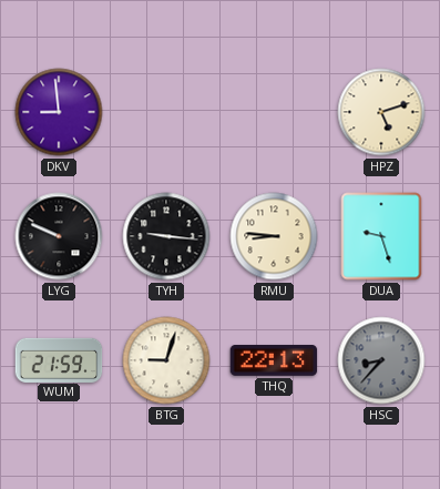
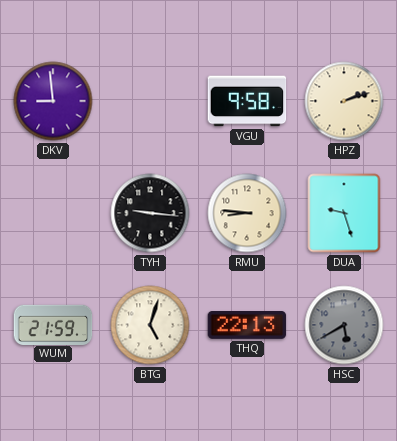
VGU: none -> 9:58 (247, 101)
HPZ: 5:12 -> 2:12 (344, 101)
LYG: 9:49 -> none (59, 236)
BTG: 9:03 -> 5:03 (150, 325)
HSC: 8:37 -> 5:40 (344, 325)
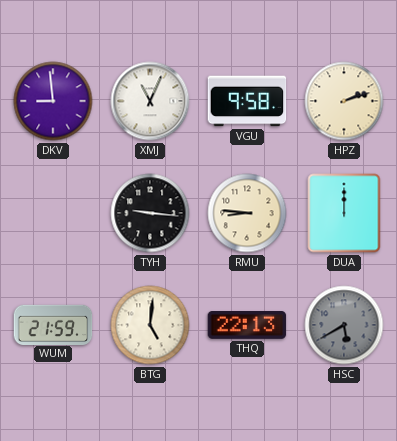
XMJ: none -> 11:04 (150, 101)
DUA: 9:27 -> 12:00 (344, 213)
BTG: 5:03 -> 5:01 (150, 325)
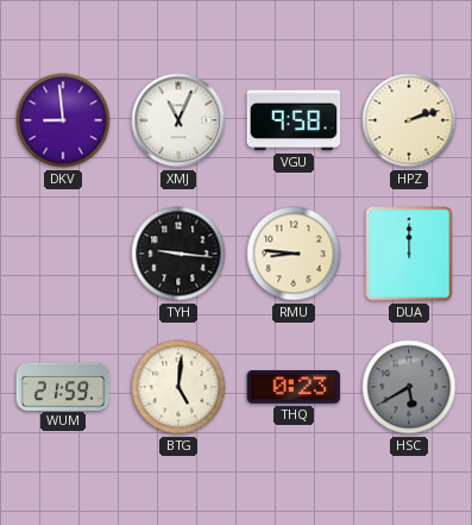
THQ: 22:13 -> 0:23 (294, 388)
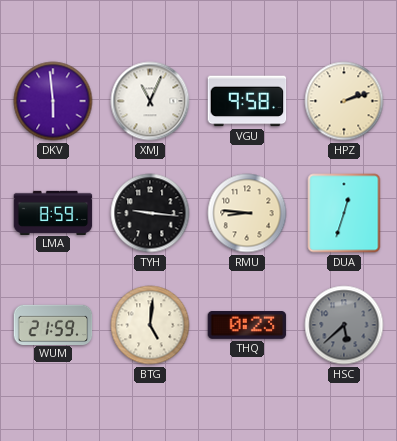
DKV: 8:59 -> 5:59 (53, 101)
LMA: none -> 8:59 (53, 212)
DUA: 12:00 -> 12:33 (344, 213)
HSC: 5:40 -> 5:38 (344, 325)
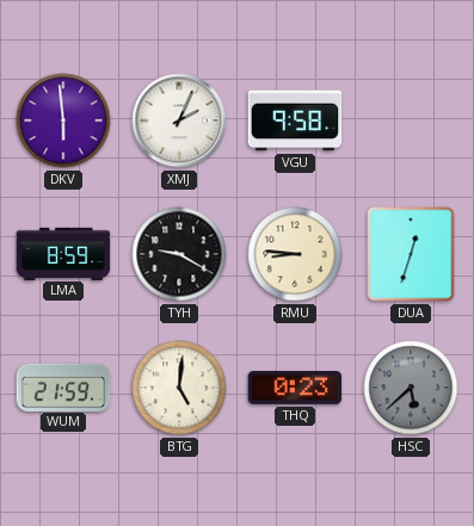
XMJ: 11:04 -> 2:04 (179, 120)
HPZ: 2:12 -> none (344, 101)
TYH: 9:16 -> 9:20 (179, 254)
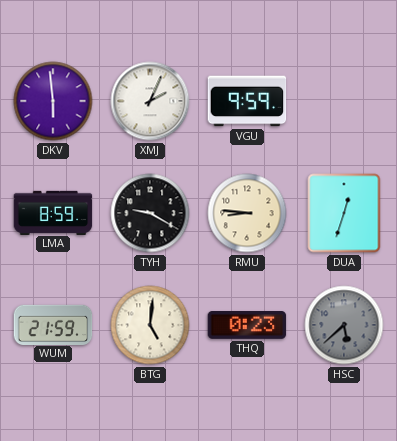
VGU: 9:58 -> 9:59 (247, 101)
